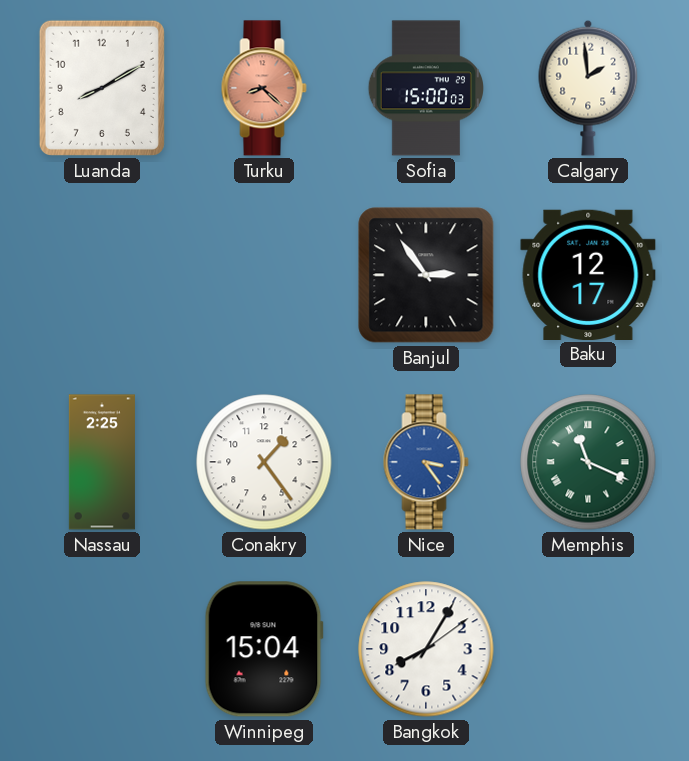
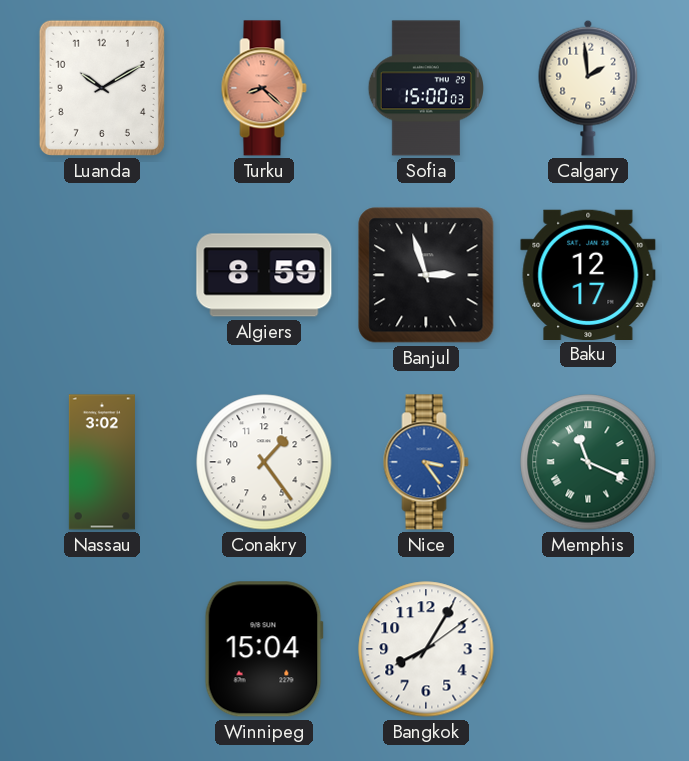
Luanda: 8:10 -> 10:10 (102, 88)
Algiers: none -> 8:59 (264, 275)
Banjul: 2:54 -> 2:57 (426, 275)
Nassau: 2:25 -> 3:02 (102, 462)
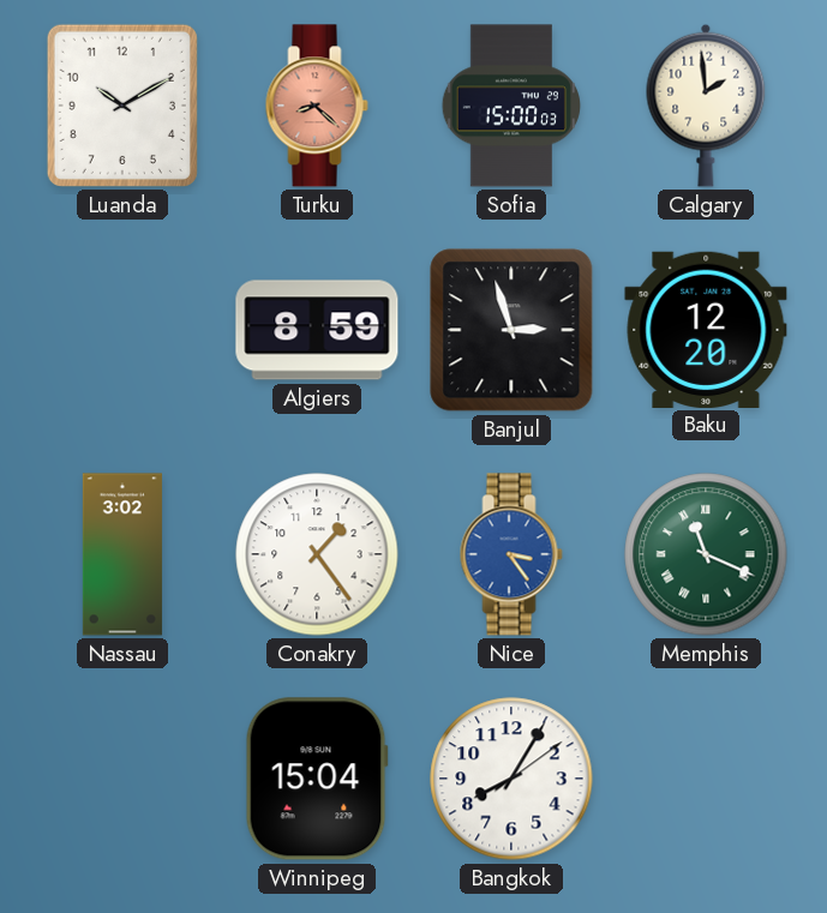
Baku: 12:17 -> 12:20 (706, 329)
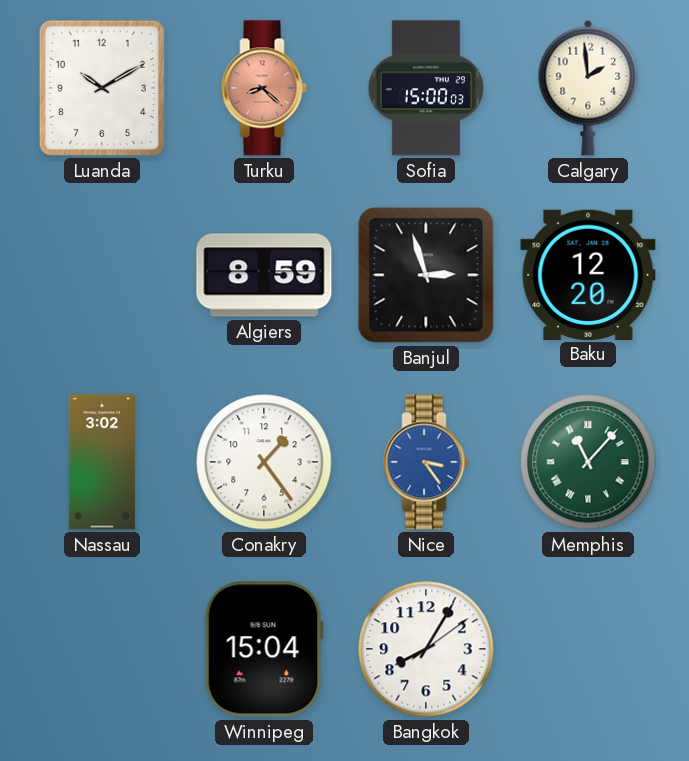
Memphis: 11:19 -> 11:07 (588, 462)
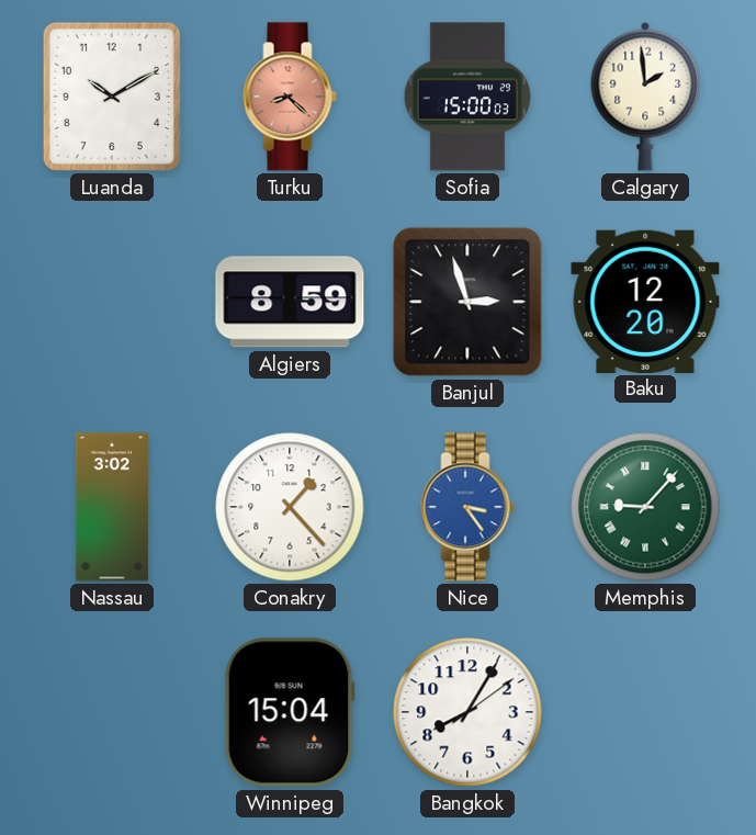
Conakry: 1:24 -> 1:23 (290, 507)
Memphis: 11:07 -> 9:07 (645, 507)
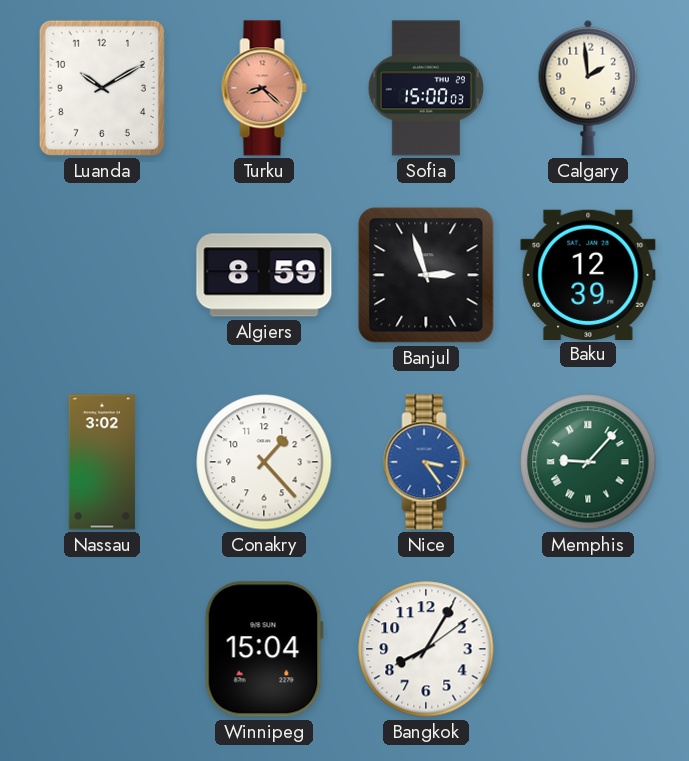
Baku: 12:20 -> 12:39 (588, 274)
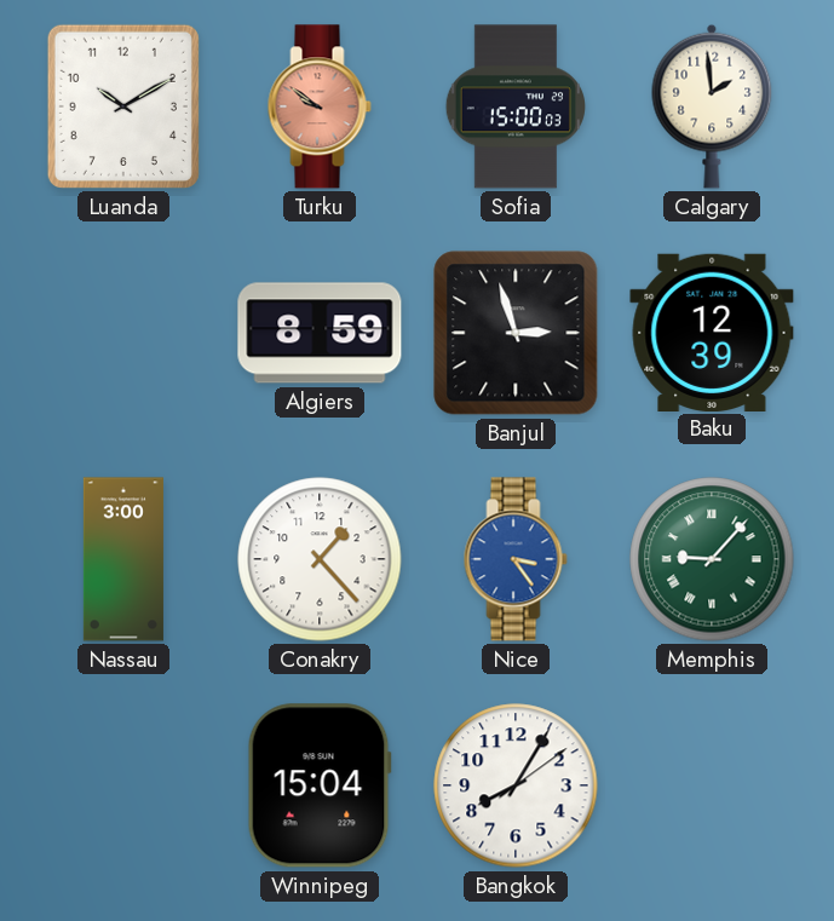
Turku: 8:22 -> 9:51 (320, 107)
Nassau: 3:02 -> 3:00 (123, 559)
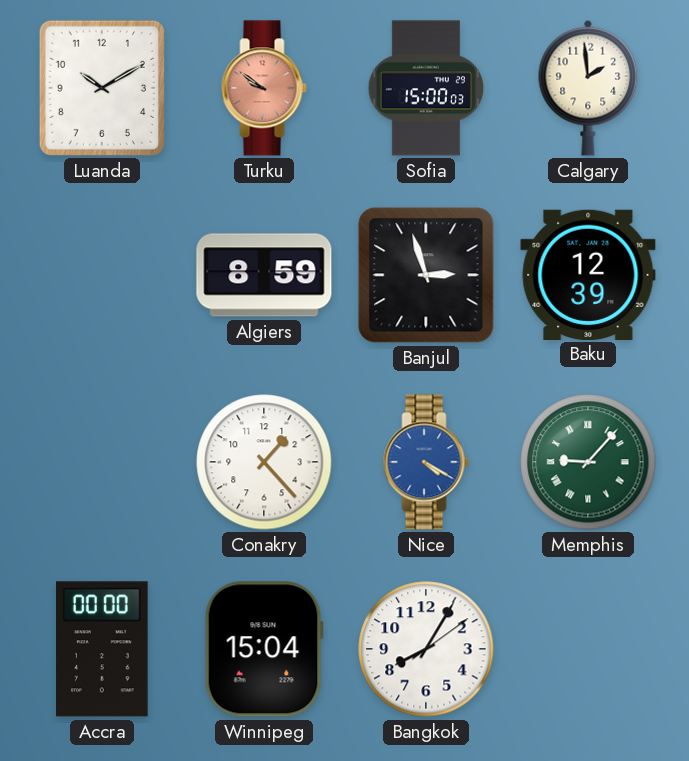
Nassau: 3:00 -> none (123, 559)
Nice: 3:24 -> 4:20 (426, 462)
Accra: none -> 00:00 (102, 649)
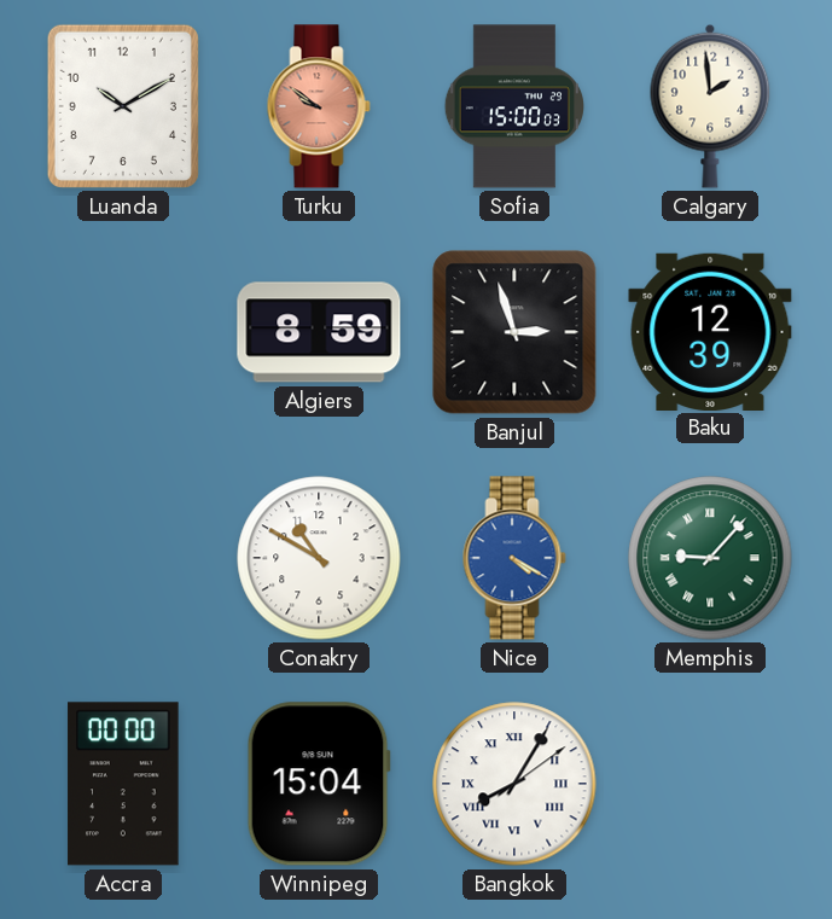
Conakry: 1:23 -> 10:50 (319, 558)
Bangkok numerals: Arabic -> Roman (514, 784)
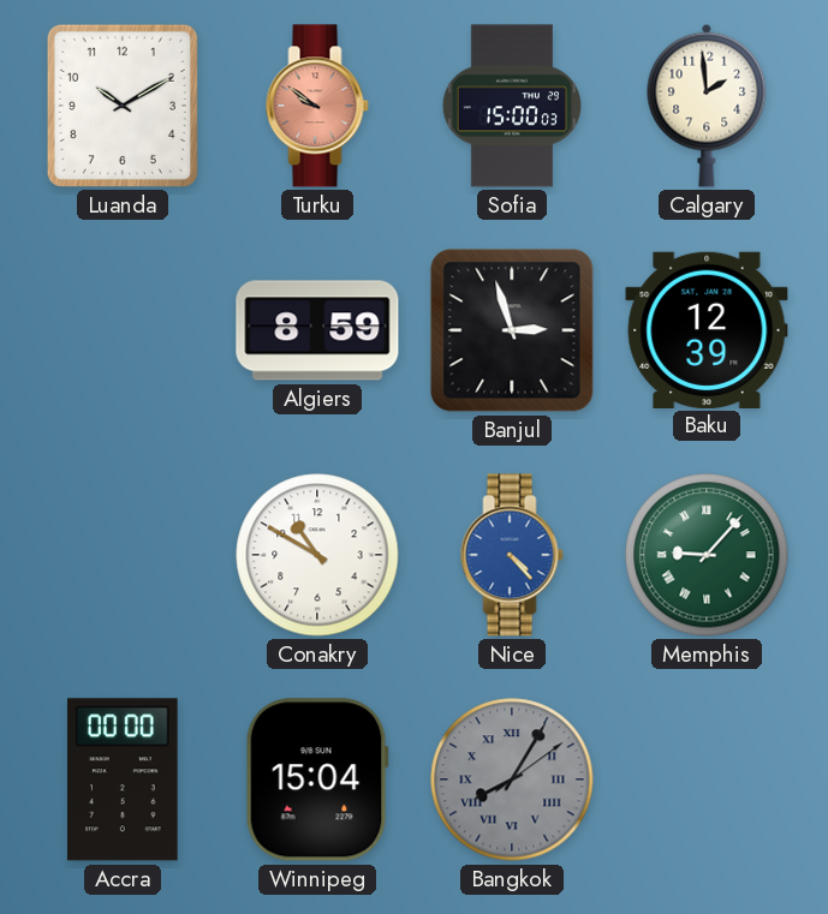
Nice: 4:20 -> 4:23 (512, 555)
Bangkok dial: white -> grey (512, 779)
